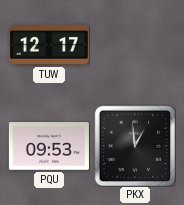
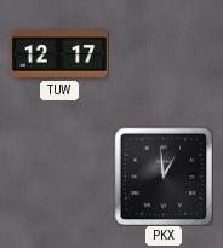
PQU: 09:53 -> none (49, 146)
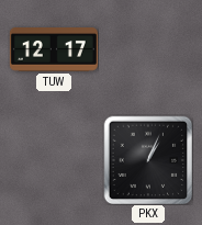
PKX: 12:59 -> 1:04 (148, 160)
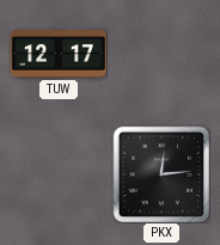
PKX: 1:04 -> 12:14 (161, 174)
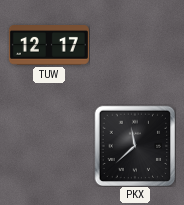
PKX: 12:14 -> 11:38 (135, 146)
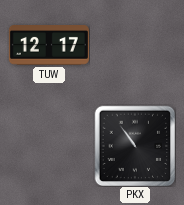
PKX: 11:38 -> 10:54 (135, 146)
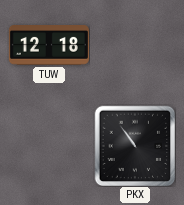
TUW: 12:17 -> 12:18 (49, 46)
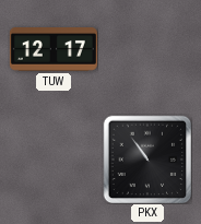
TUW: 12:18 -> 12:17 (54, 50)
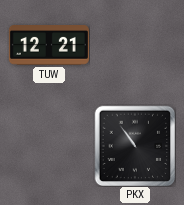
TUW: 12:17 -> 12:21 (49, 46)
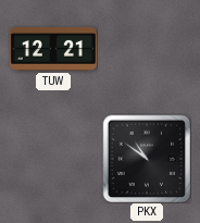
PKX: 10:54 -> 10:51 (147, 159)
